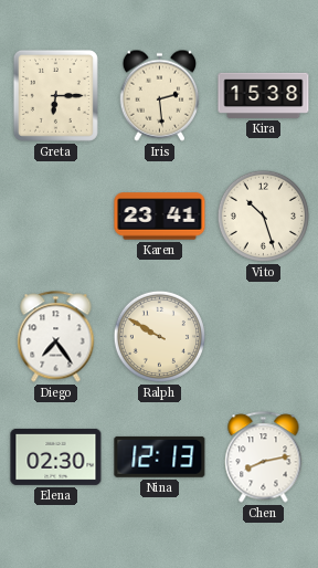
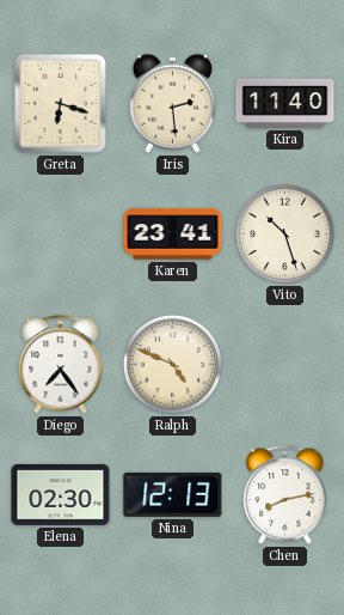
Greta: 6:15 -> 6:18 (60, 103)
Kira: 15:38 -> 11:40 (285, 103)
Ralph: 9:50 -> 4:49 (172, 364)
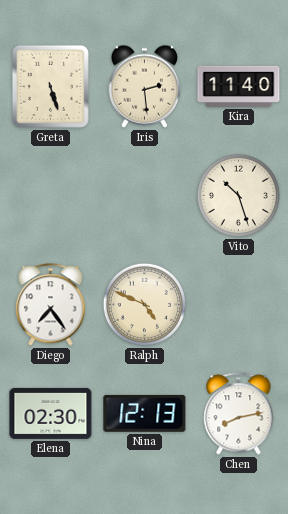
Greta: 6:18 -> 5:27 (50, 86)
Karen: 23:41 -> none (173, 235)
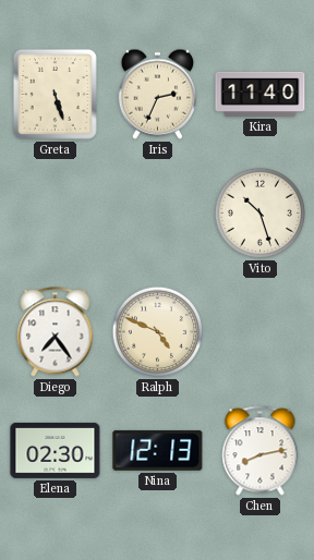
Iris: 2:29 -> 2:34 (158, 94)
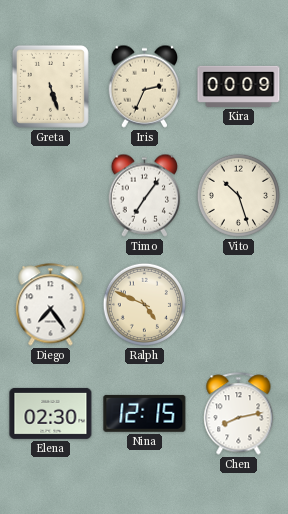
Kira: 11:40 -> 00:09 (239, 86)
Timo: none -> 7:06 (145, 195)
Nina: 12:13 -> 12:15 (145, 413)
